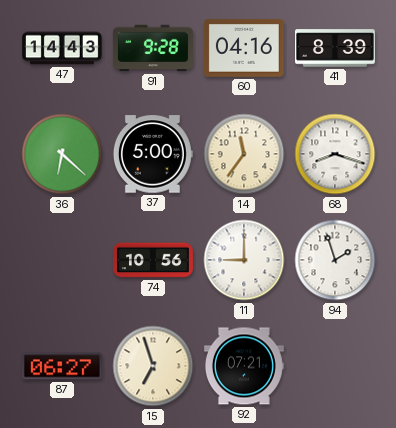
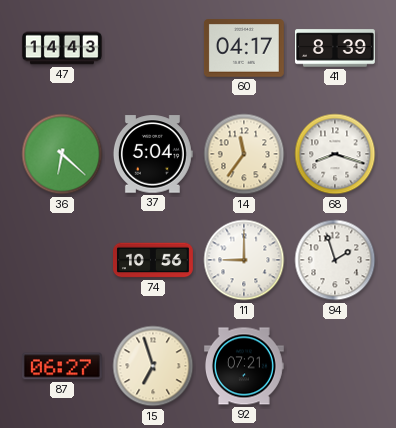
91: 9:28 -> none (153, 48)
60: 04:16 -> 04:17 (244, 48)
37: 5:00 -> 5:04 (153, 154)
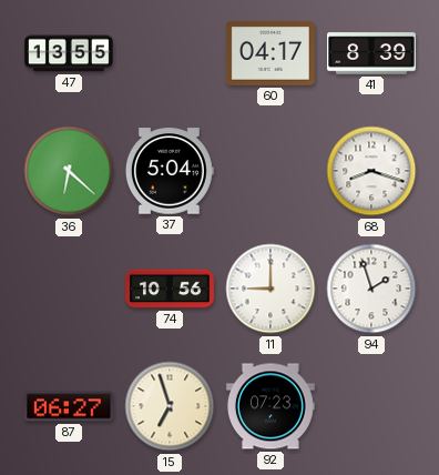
47: 14:43 -> 13:55 (69, 53)
14: 11:36 -> none (244, 154)
92: 07:21 -> 07:23 (270, 406)
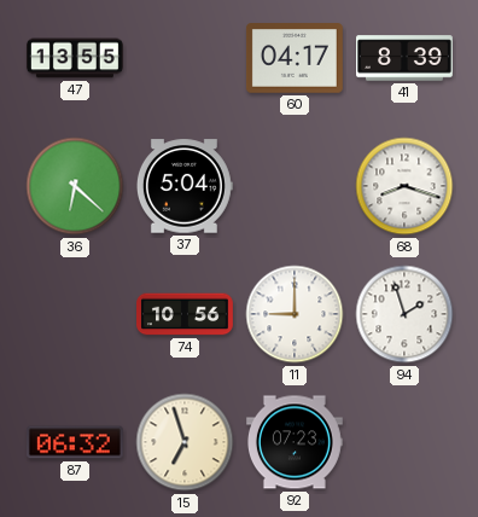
87: 06:27 -> 06:32 (75, 442)
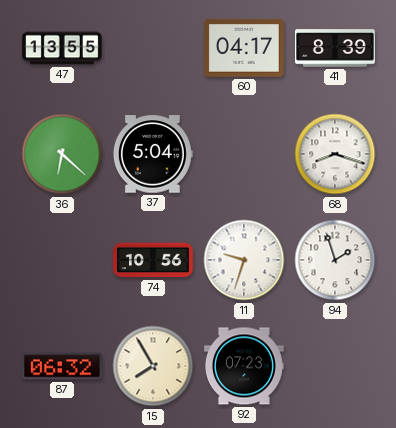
11: 9:00 -> 9:33 (244, 260)
15: 6:57 -> 7:55 (153, 366)
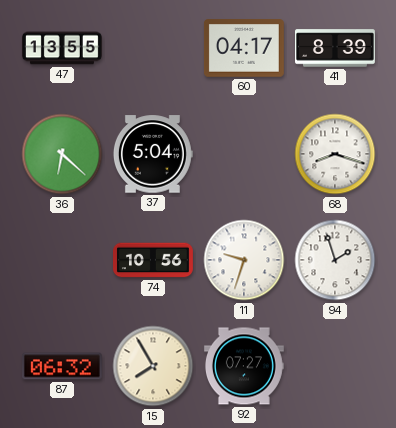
92: 07:23 -> 07:27 (244, 366)
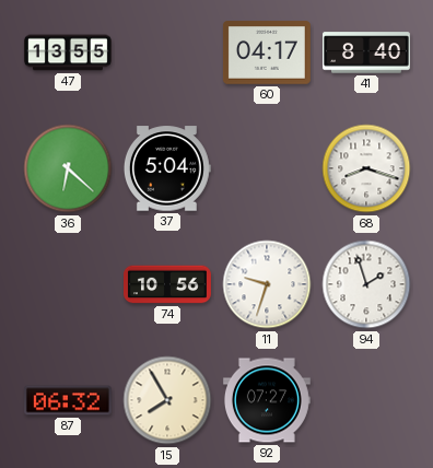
41: 8:39 -> 8:40 (367, 52)
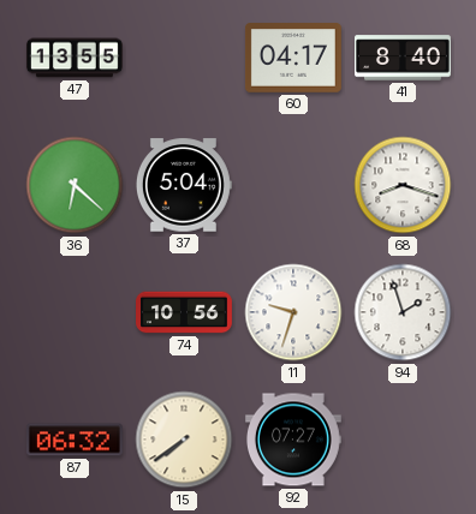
15: 7:55 -> 7:39 (184, 440)
